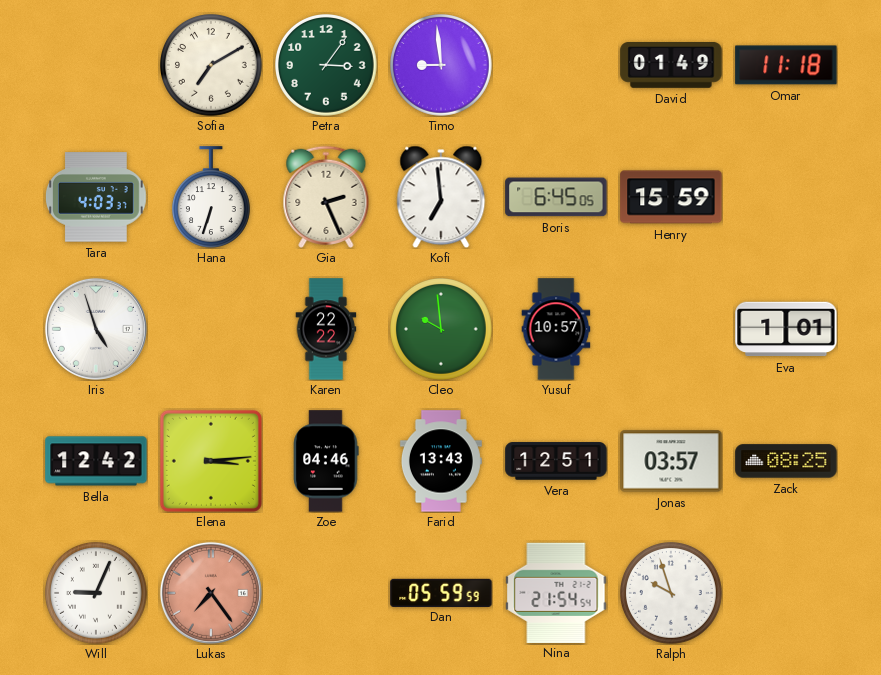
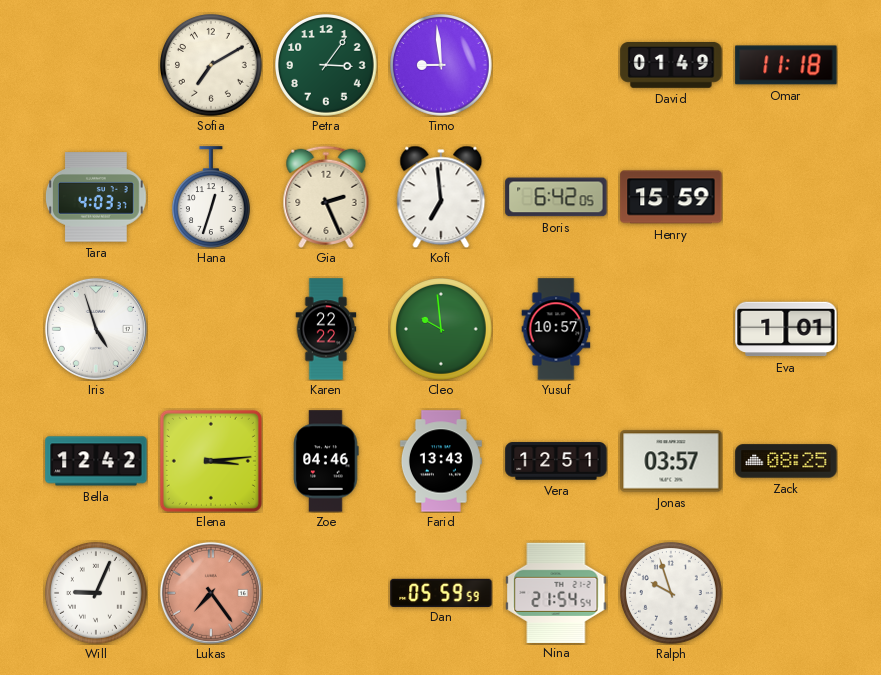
Hana: 6:33 -> 12:33 (211, 197)
Boris: 6:45 -> 6:42 (556, 197)
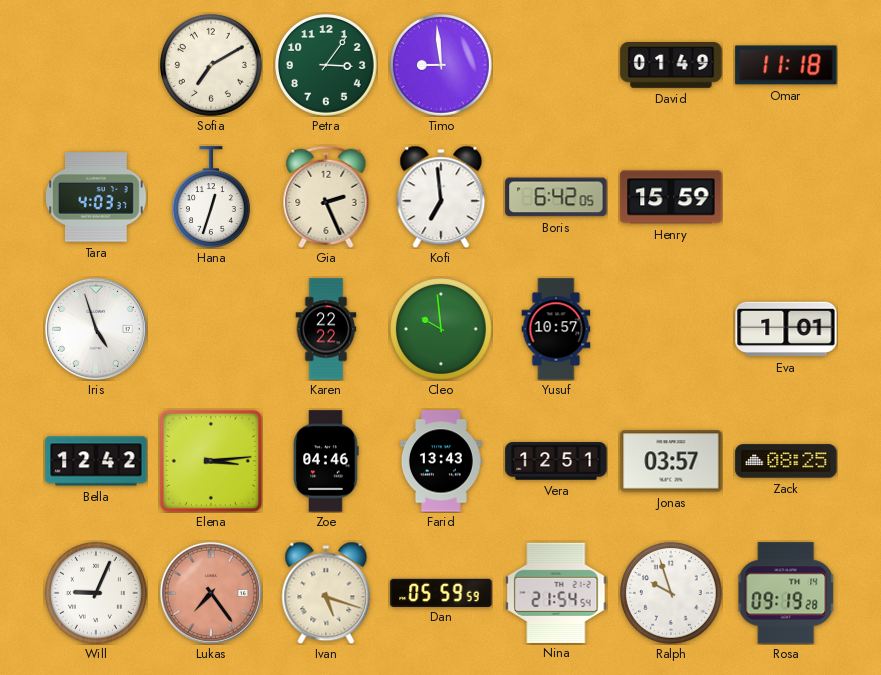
Ivan: none -> 5:18 (326, 593)
Rosa: none -> 09:19 (786, 593)
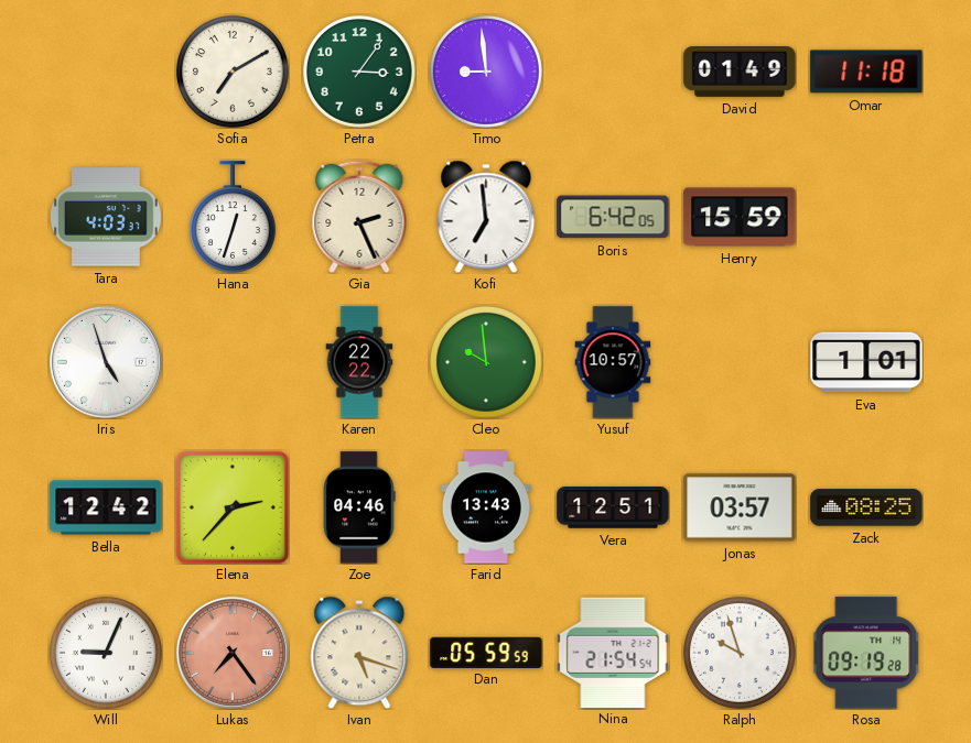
Elena: 3:14 -> 2:37 (233, 507)
